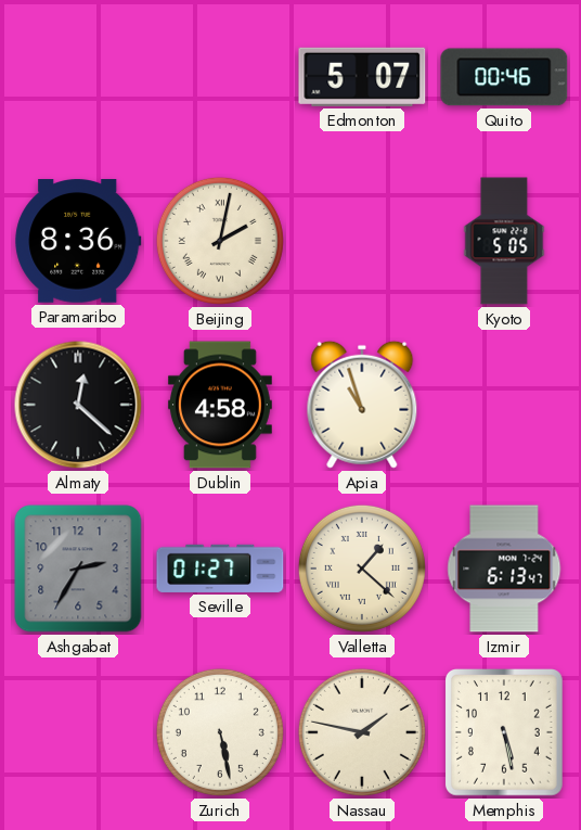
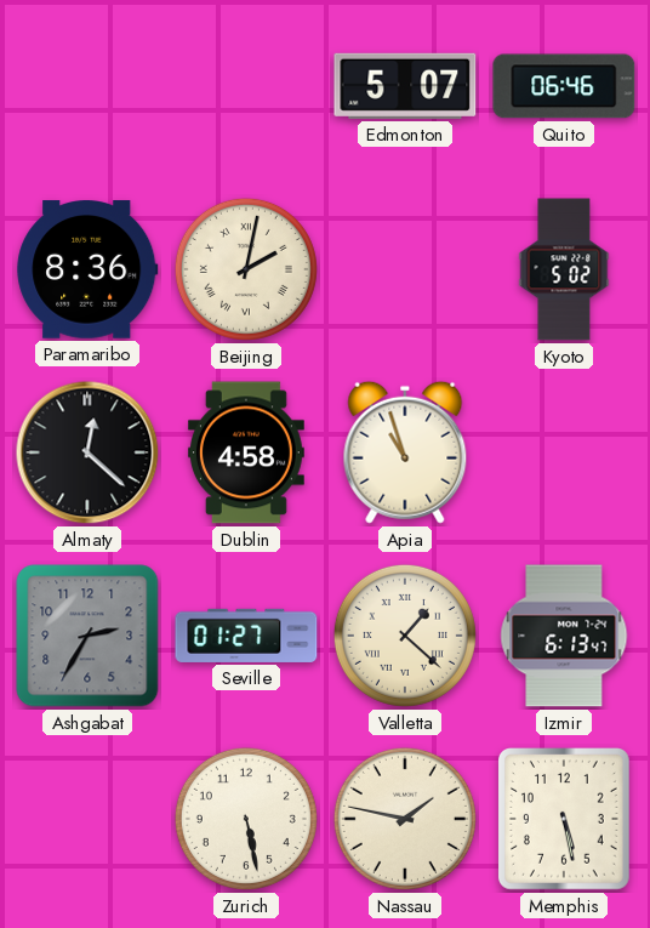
Quito: 00:46 -> 06:46 (564, 86)
Kyoto: 5:05 -> 5:02 (564, 269)
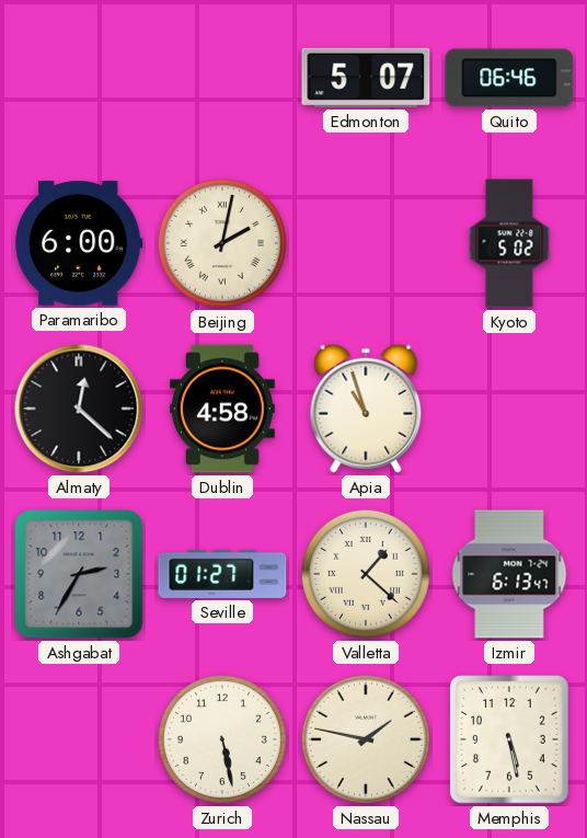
Paramaribo: 8:36 -> 6:00 (79, 243)
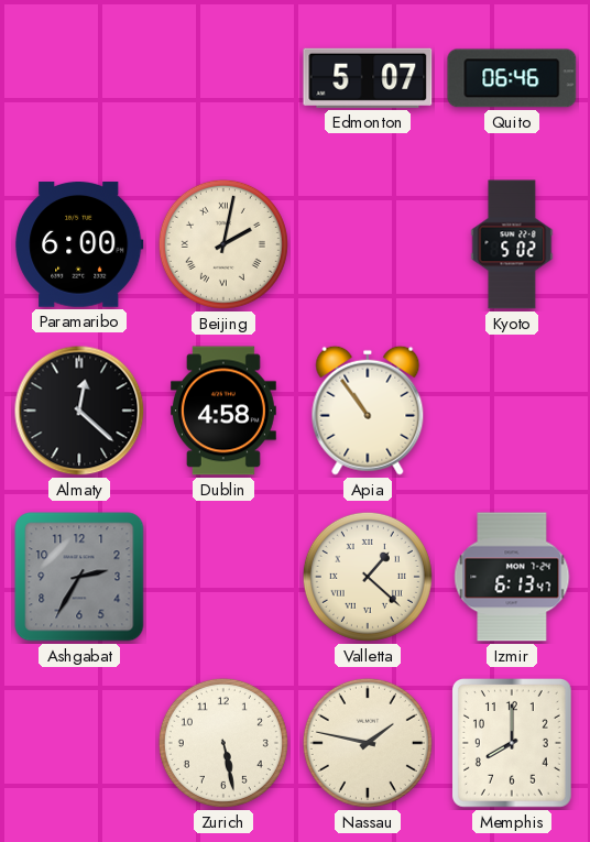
Apia: 10:57 -> 10:54 (368, 411)
Seville: 01:27 -> none (222, 574)
Memphis: 5:28 -> 8:00 (512, 744)
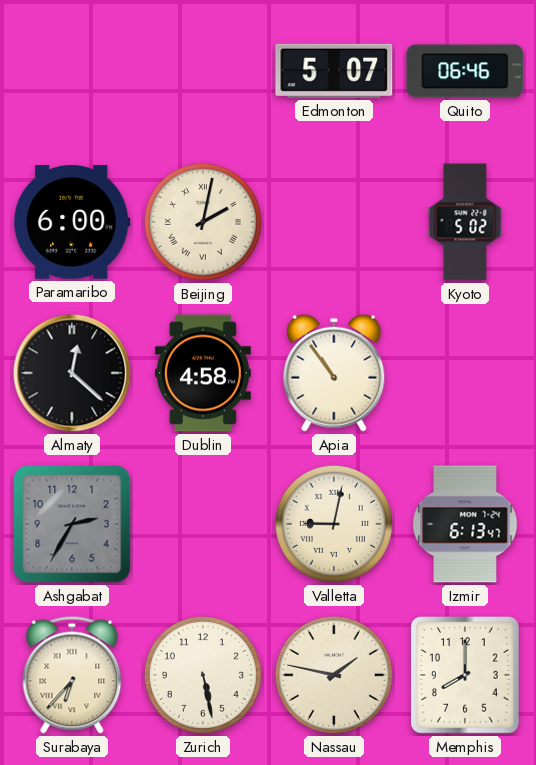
Valletta: 1:22 -> 9:02 (334, 524)
Surabaya: none -> 6:37 (72, 675)
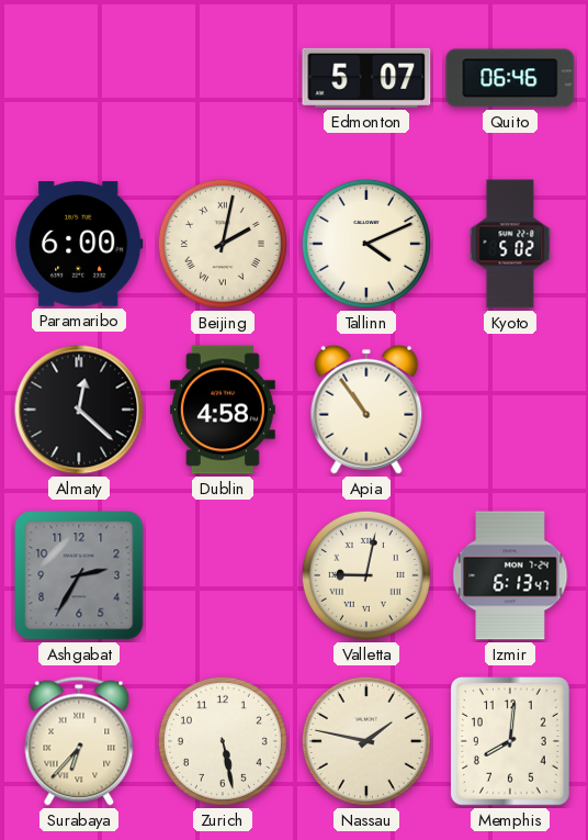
Tallinn: none -> 4:11 (366, 244)
Memphis: 8:00 -> 8:01 (510, 742)
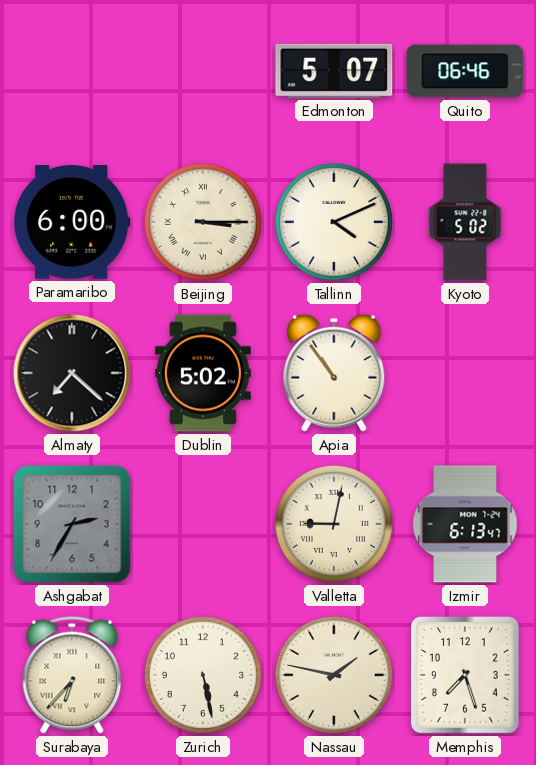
Beijing: 2:02 -> 3:15 (203, 222)
Almaty: 12:22 -> 7:22 (72, 373)
Dublin: 4:58 -> 5:02 (203, 373)
Memphis: 8:01 -> 7:27 (465, 676)
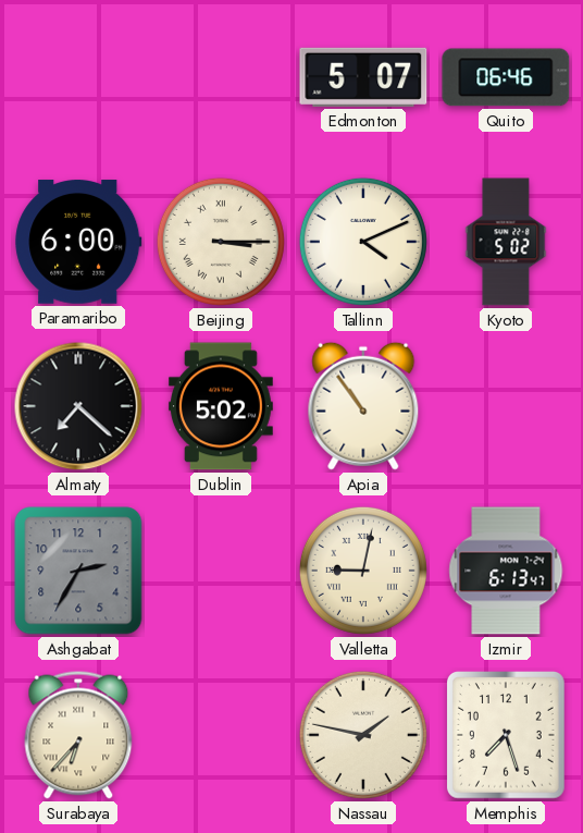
Zurich: 5:28 -> none (203, 675)
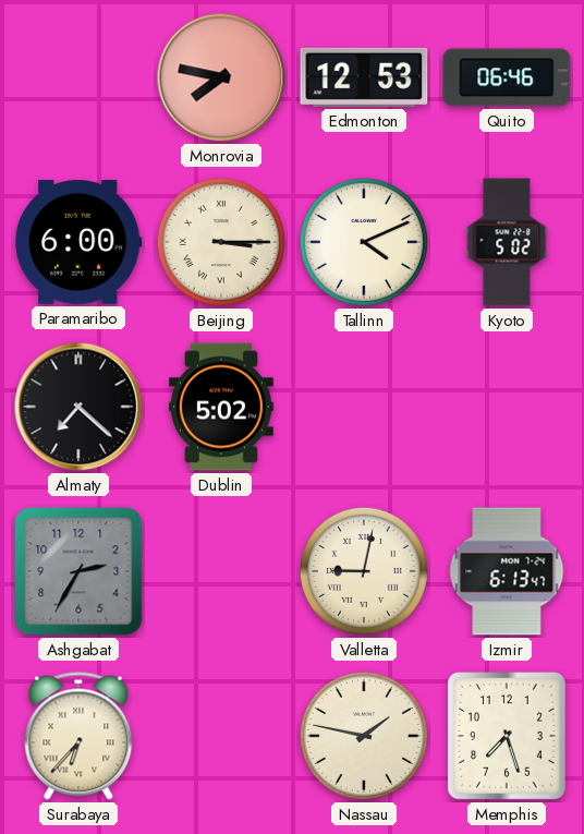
Monrovia: none -> 7:47 (221, 77)
Edmonton: 5:07 -> 12:53 (364, 77)
Apia: 10:54 -> none (363, 406)
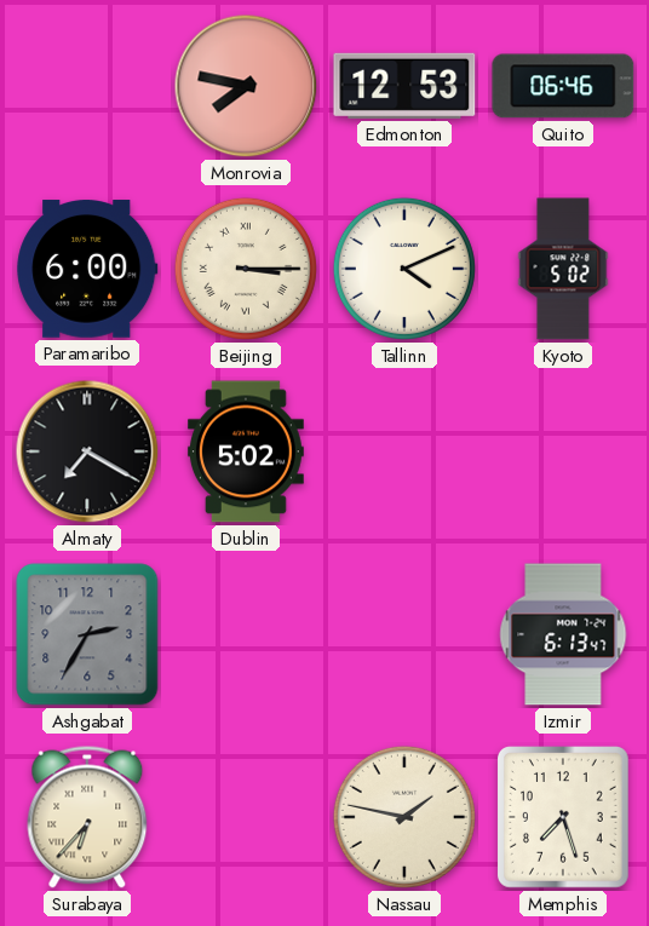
Almaty: 7:22 -> 7:20 (87, 452)
Valletta: 9:02 -> none (364, 571)
